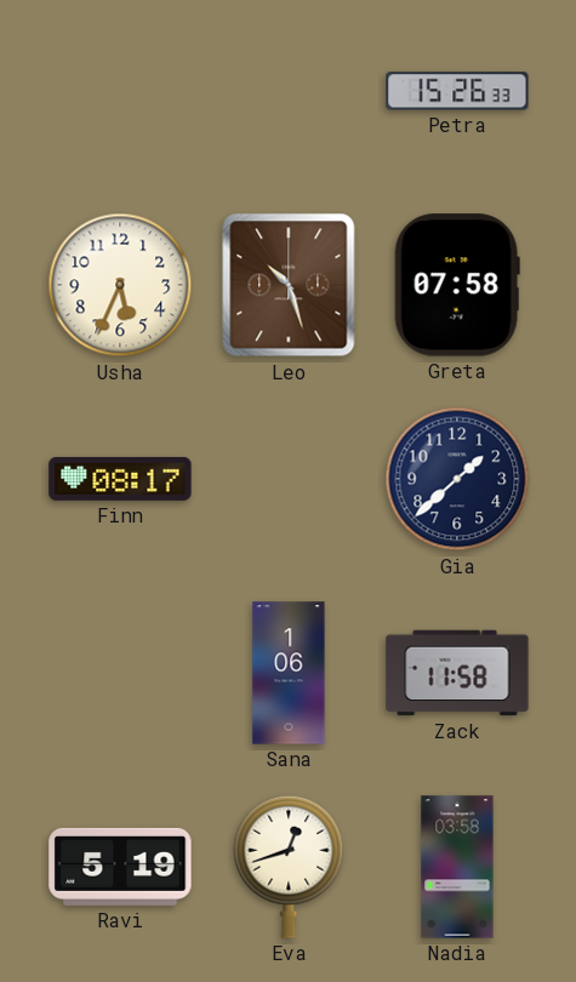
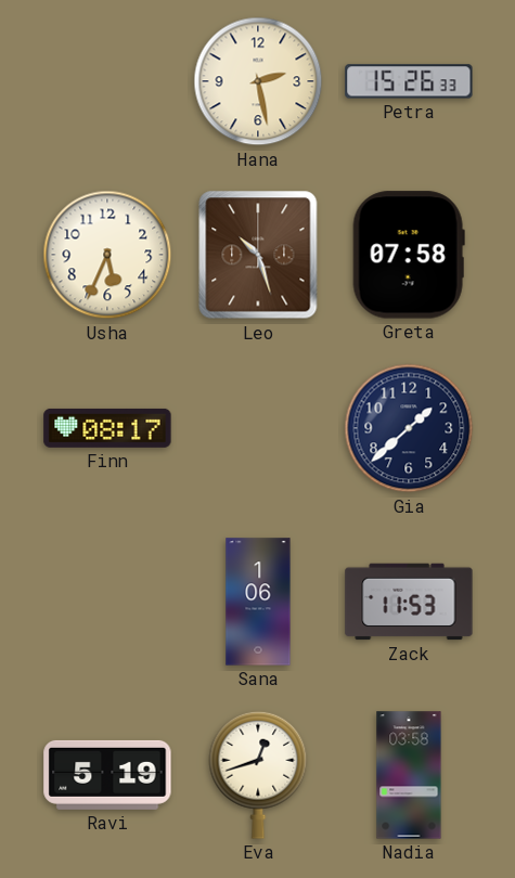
Hana: none -> 2:28 (258, 81)
Zack: 11:58 -> 11:53 (409, 602)
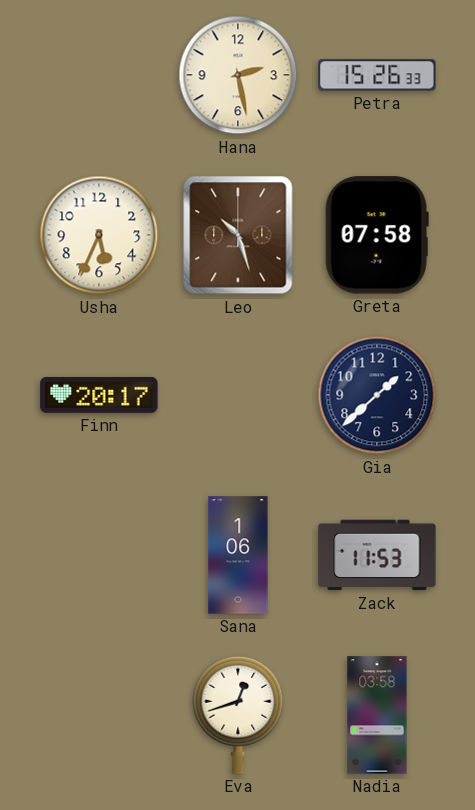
Finn: 08:17 -> 20:17 (99, 395)
Ravi: 5:19 -> none (107, 775)
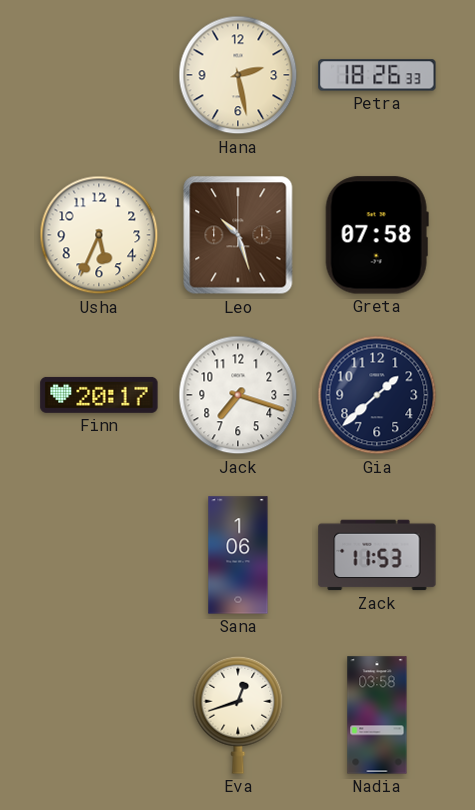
Petra: 15:26 -> 18:26 (377, 75)
Jack: none -> 7:18 (238, 395)
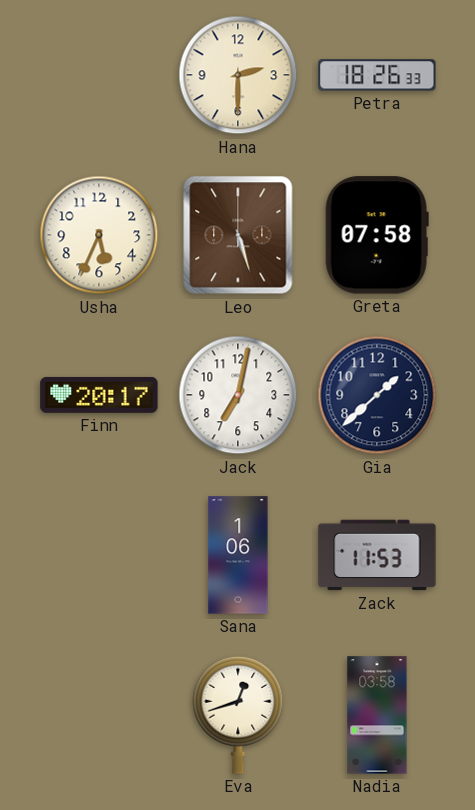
Hana: 2:28 -> 2:30 (238, 75)
Leo: 10:27 -> 5:27 (238, 235)
Jack: 7:18 -> 7:02 (238, 395)
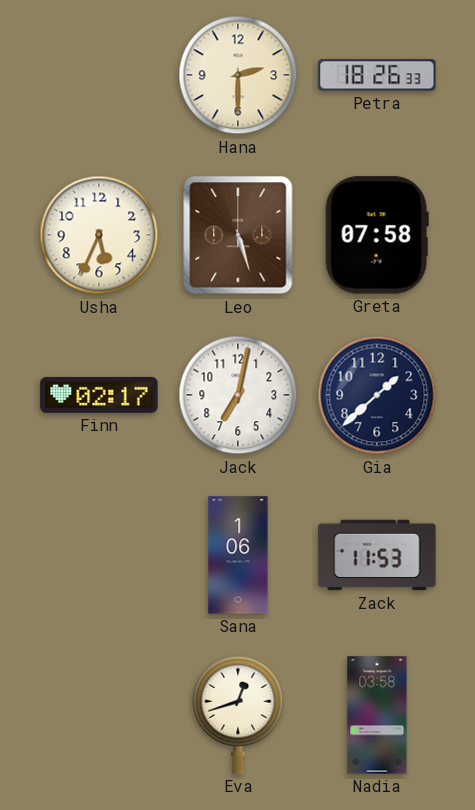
Finn: 20:17 -> 02:17 (99, 395)
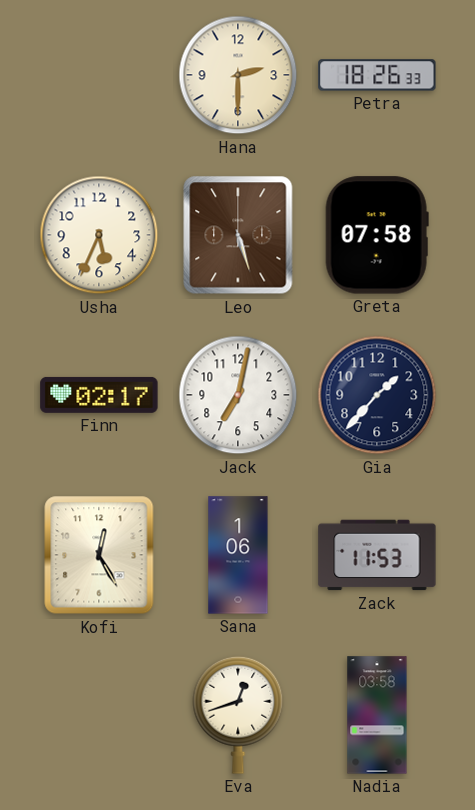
Gia: 1:38 -> 1:37 (377, 395)
Kofi: none -> 12:25 (99, 555)
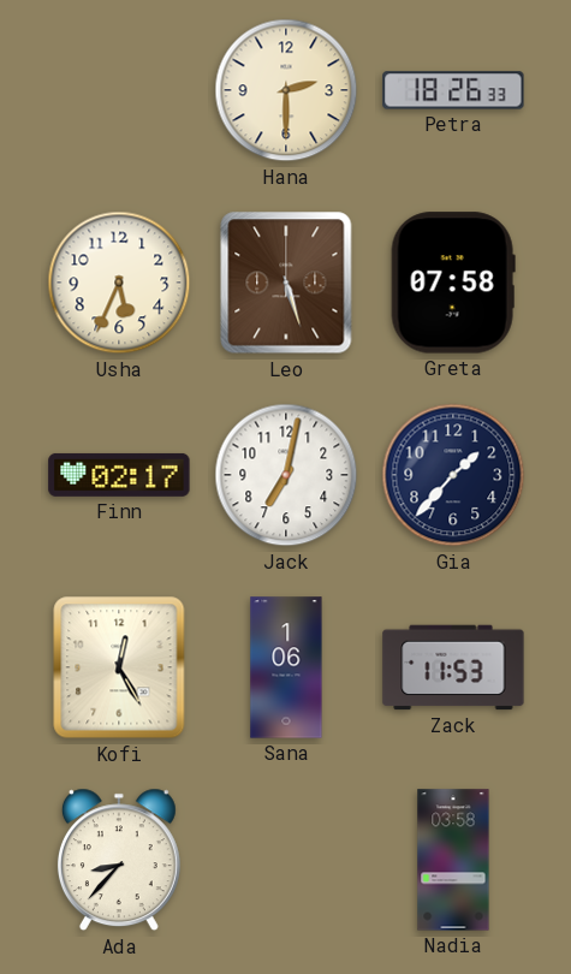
Ada: none -> 8:37 (119, 860)
Eva: 12:42 -> none (238, 715)
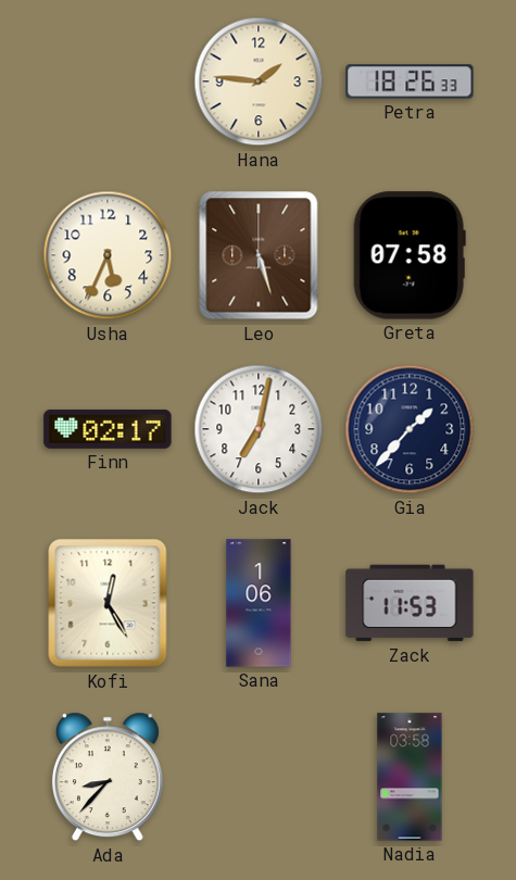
Hana: 2:30 -> 1:46 (259, 81)
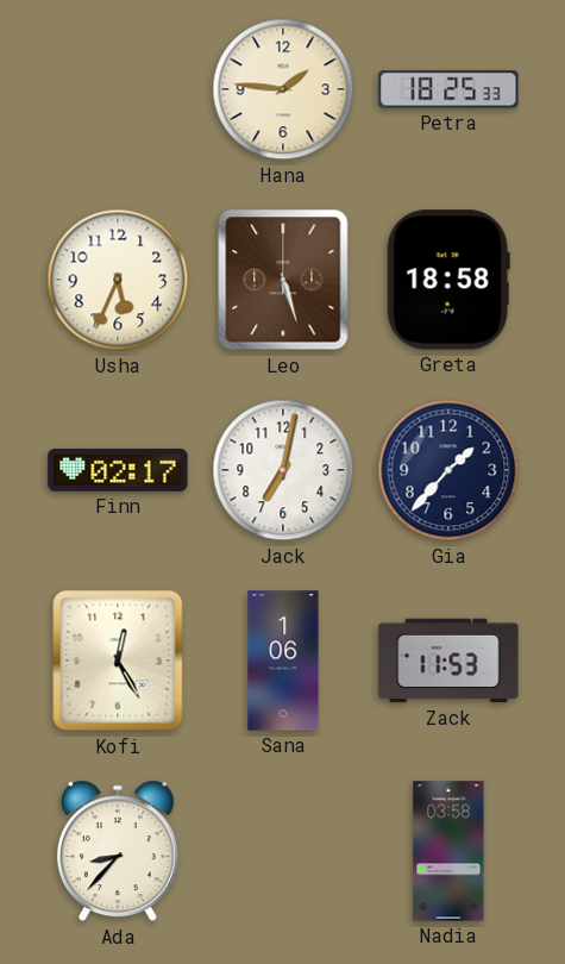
Petra: 18:26 -> 18:25 (448, 89)
Greta: 07:58 -> 18:58 (448, 280)
